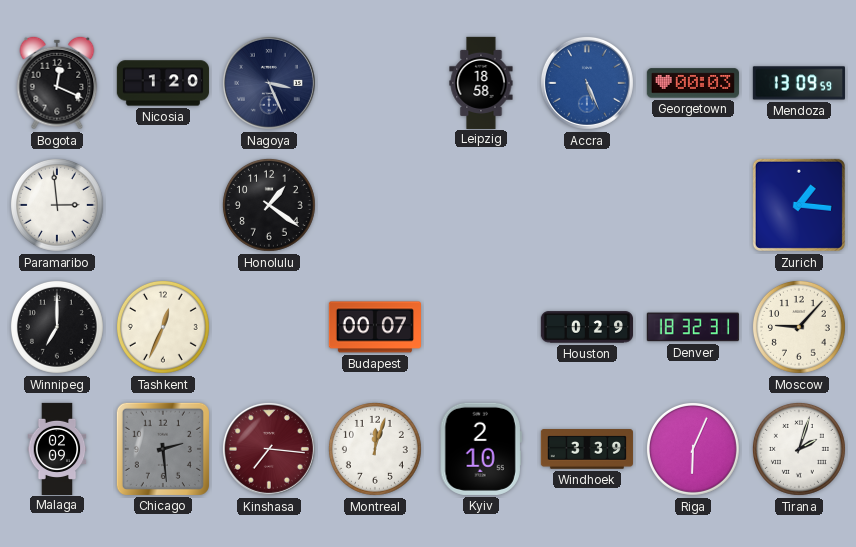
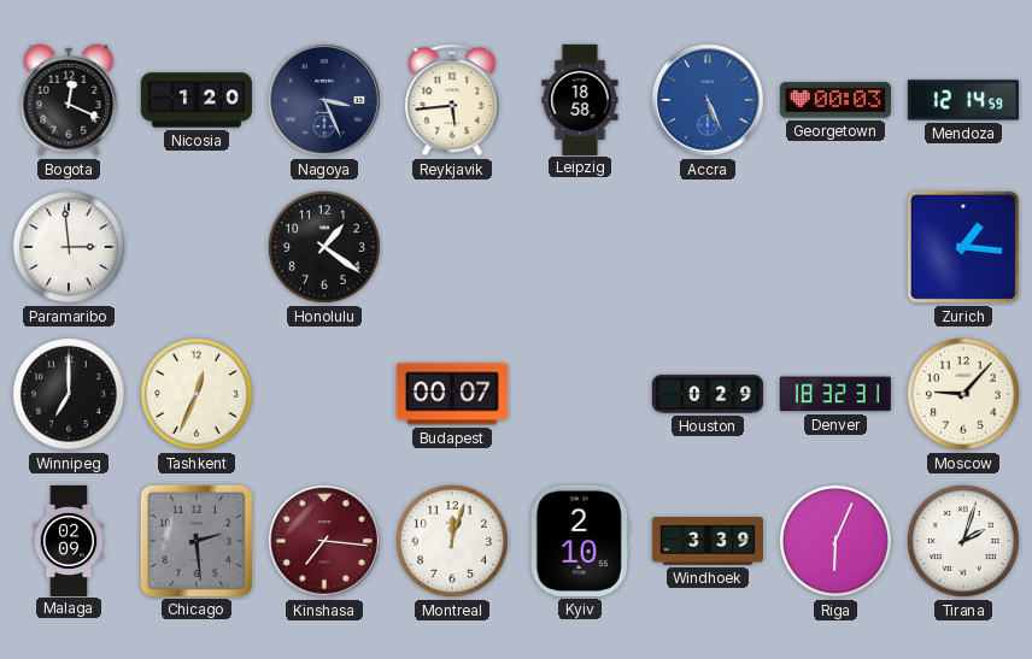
Reykjavik: none -> 5:44 (452, 100)
Mendoza: 13:09 -> 12:14 (963, 100)
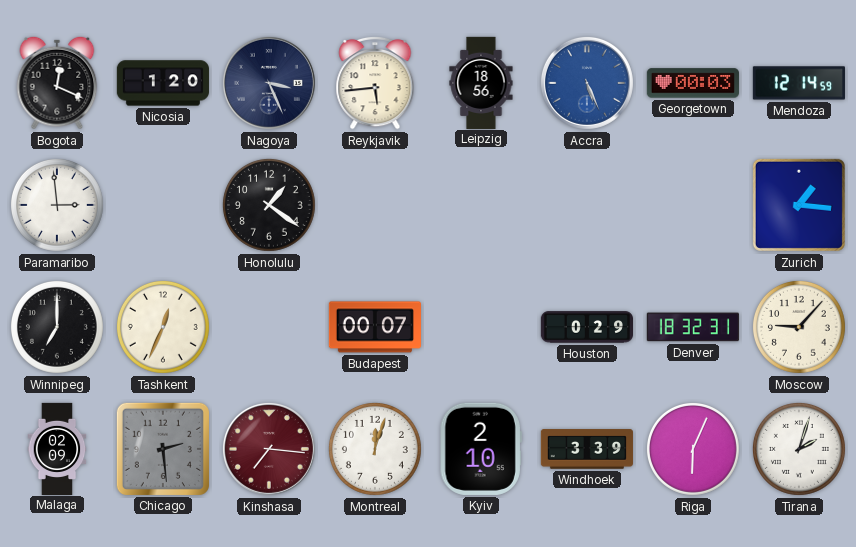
Leipzig: 18:58 -> 18:56 (481, 82)
